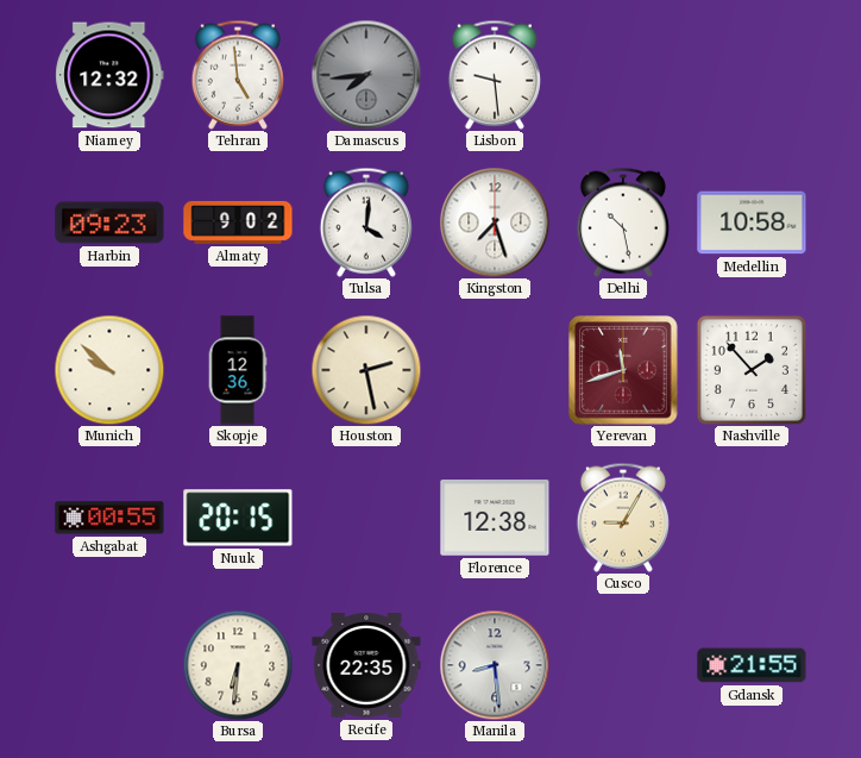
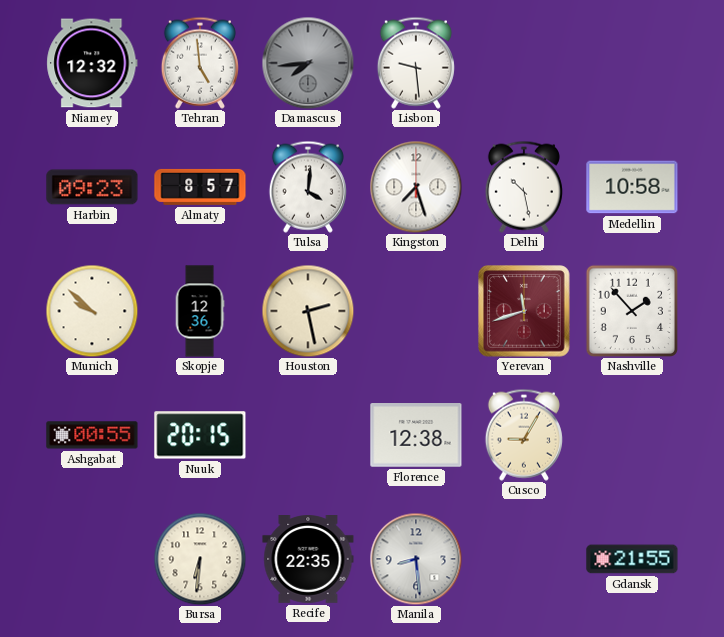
Almaty: 9:02 -> 8:57 (200, 187)
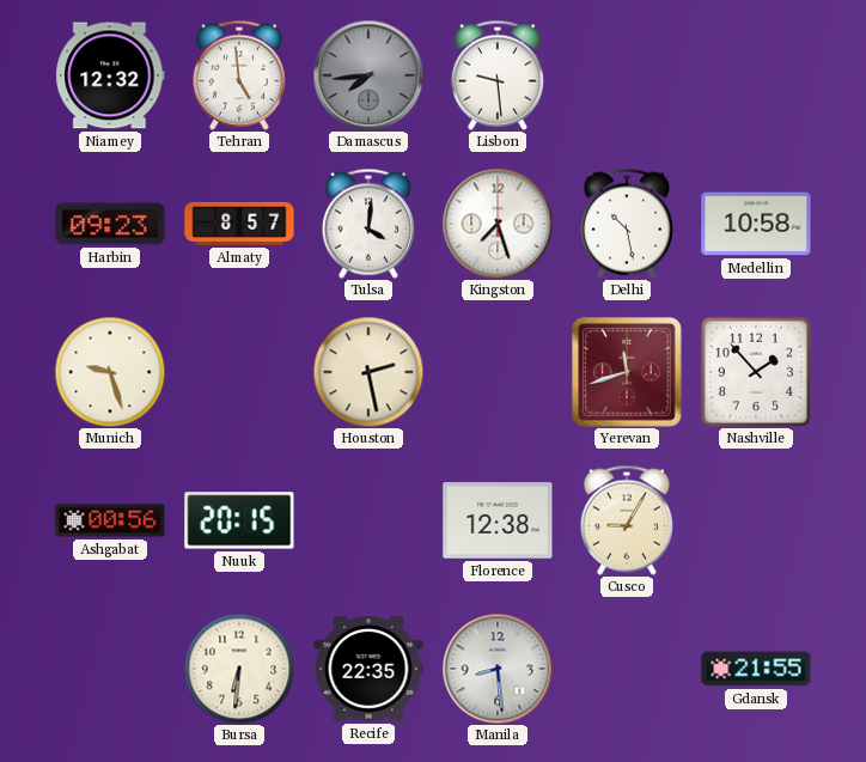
Munich: 9:52 -> 9:27 (110, 372)
Skopje: 12:36 -> none (200, 311)
Ashgabat: 00:55 -> 00:56 (110, 520)
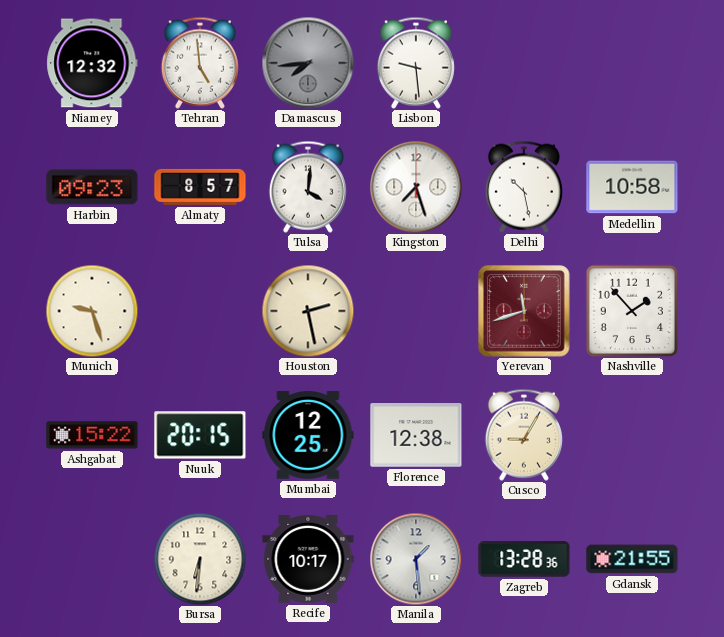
Ashgabat: 00:56 -> 15:22 (92, 435)
Mumbai: none -> 12:25 (308, 435)
Recife: 22:35 -> 10:17 (308, 560)
Manila: 8:29 -> 1:29 (416, 559)
Zagreb: none -> 13:28 (524, 559)
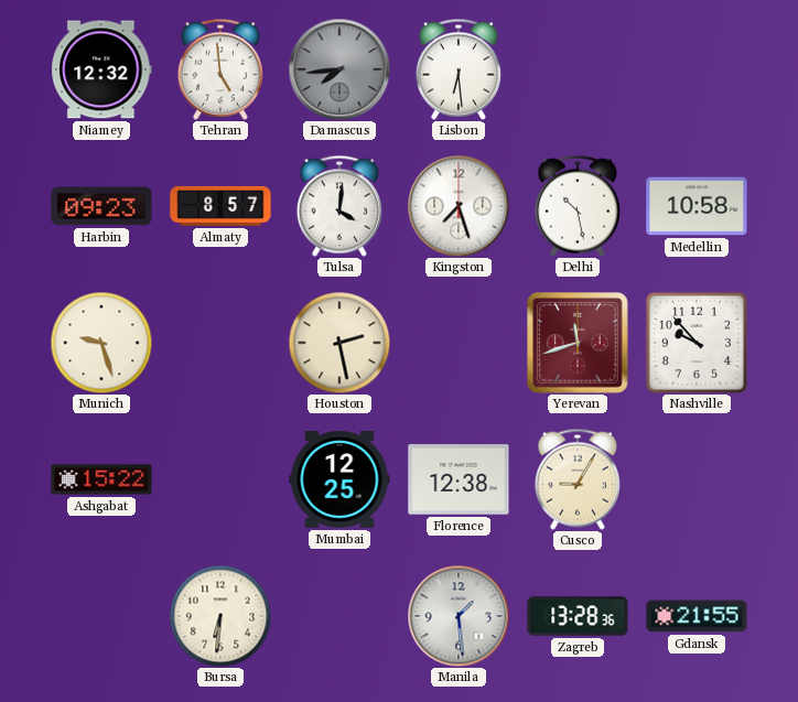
Lisbon: 9:29 -> 6:29 (459, 69)
Nashville: 1:53 -> 9:53 (697, 343)
Nuuk: 20:15 -> none (200, 435)
Recife: 10:17 -> none (308, 560)
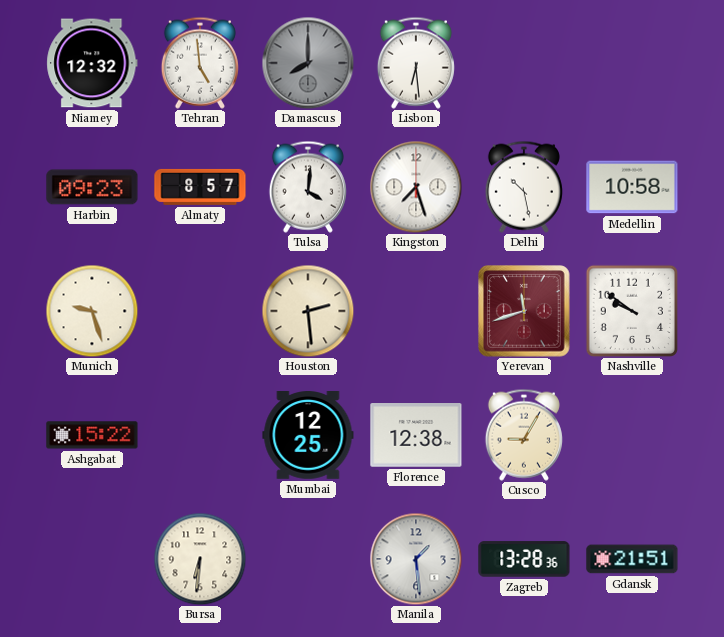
Damascus: 7:44 -> 8:00 (308, 63)
Houston: 2:28 -> 2:29 (308, 311)
Nashville: 9:53 -> 9:51 (632, 311)
Gdansk: 21:55 -> 21:51 (632, 559)
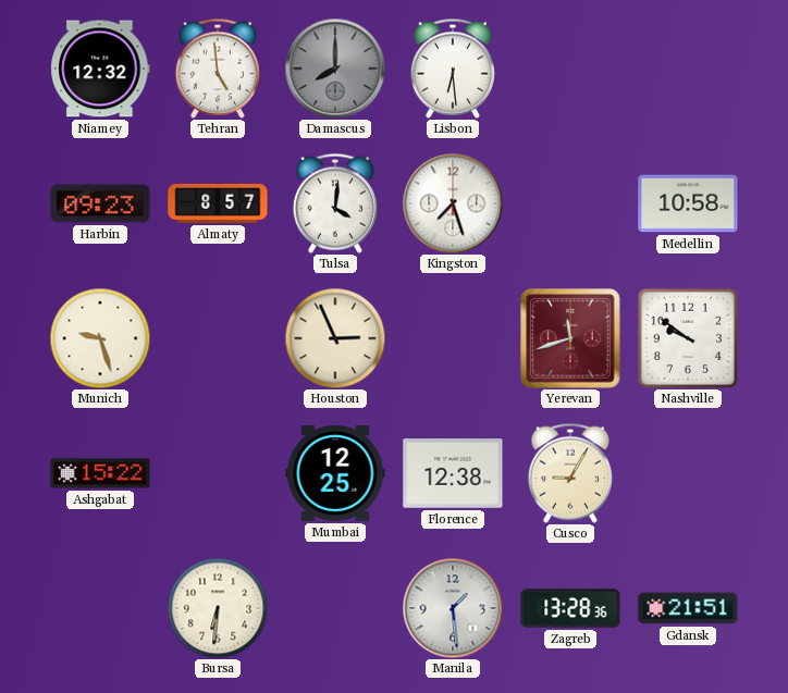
Delhi: 10:28 -> none (524, 187)
Houston: 2:29 -> 2:56 (335, 338)
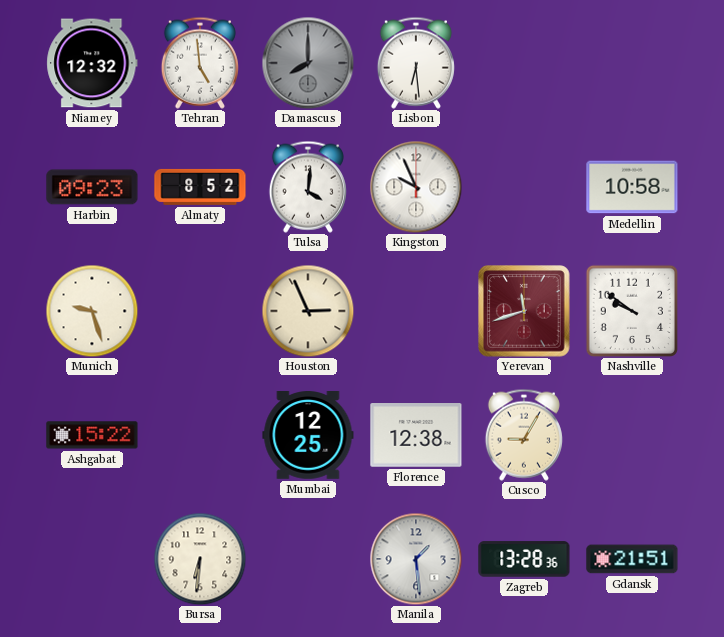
Almaty: 8:57 -> 8:52 (200, 187)
Kingston: 7:27 -> 9:56 (416, 187)
